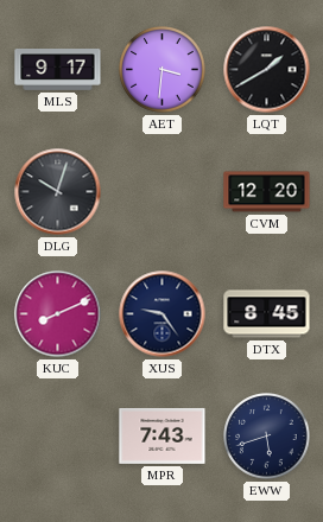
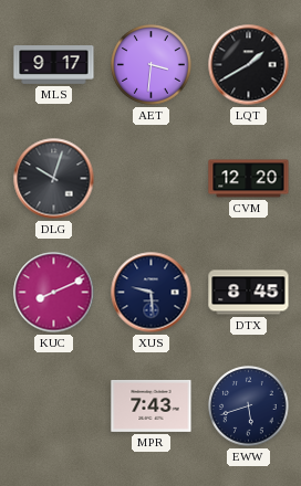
XUS: 9:24 -> 9:29 (152, 293)
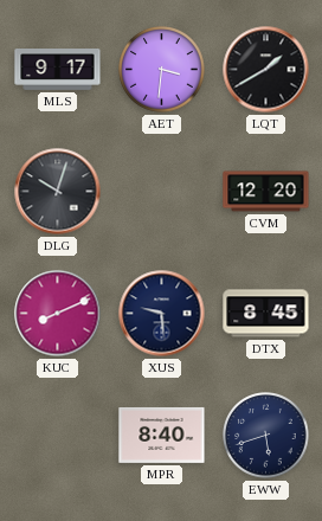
MPR: 7:43 -> 8:40 (162, 435)
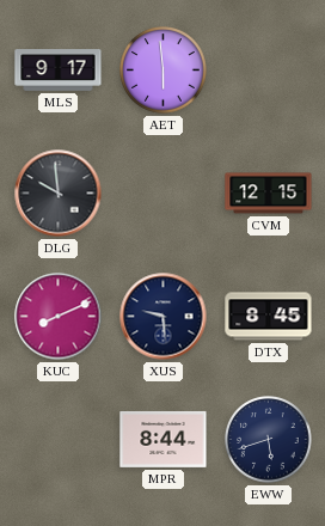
AET: 3:31 -> 5:59 (164, 71)
LQT: 1:40 -> none (266, 70)
DLG: 10:03 -> 9:59 (59, 194)
CVM: 12:20 -> 12:15 (269, 194)
MPR: 8:40 -> 8:44 (164, 439)
